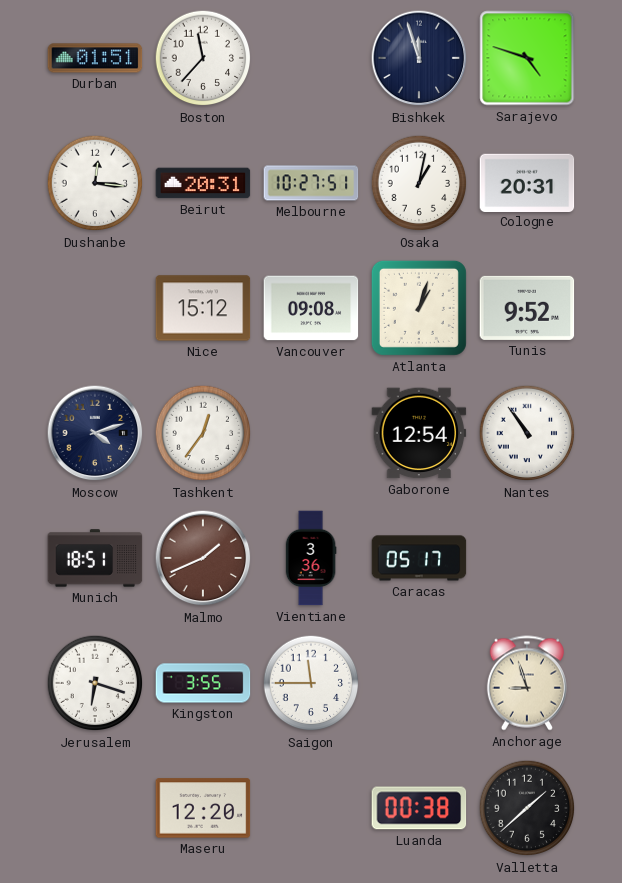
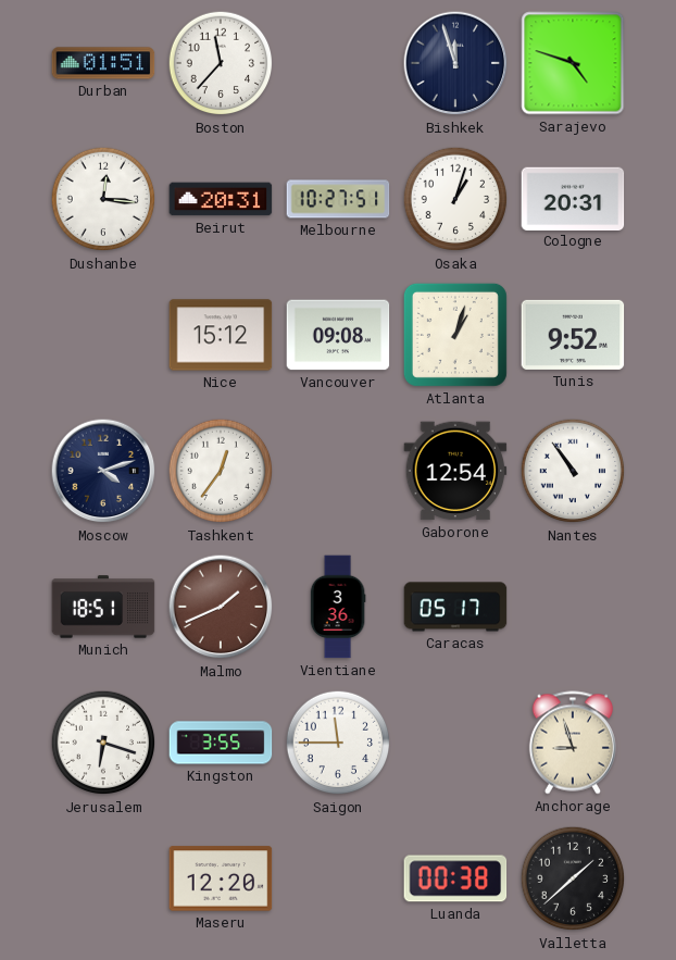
Osaka: 1:02 -> 1:03 (455, 199)
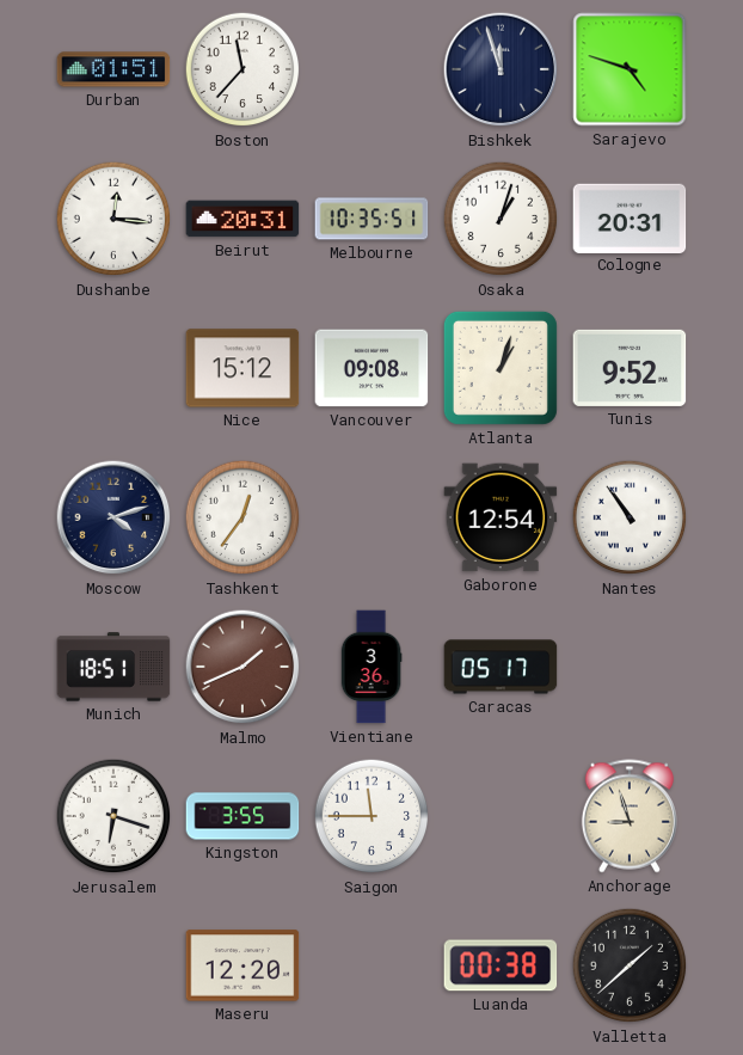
Melbourne: 10:27 -> 10:35 (371, 219)
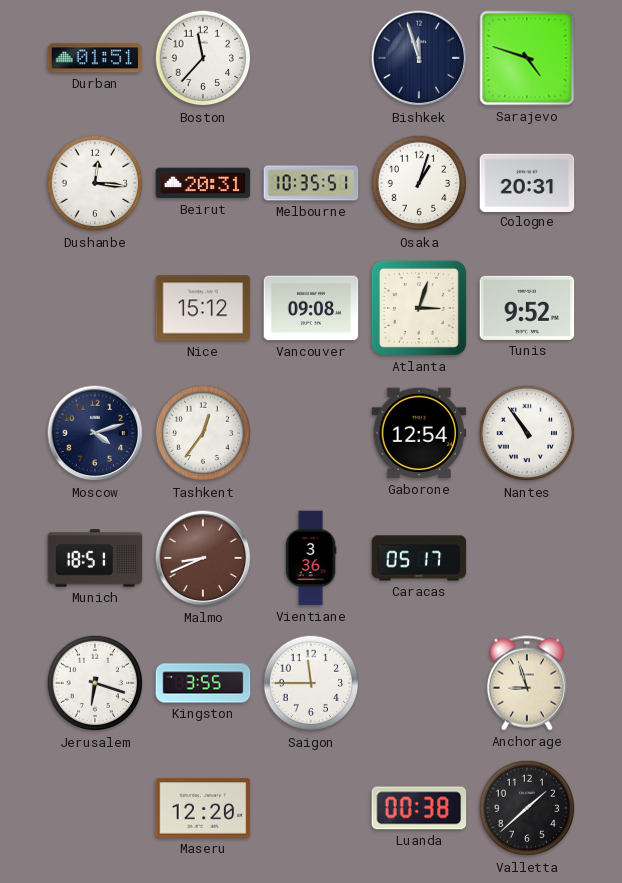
Atlanta: 1:03 -> 3:03 (419, 308)
Malmo: 1:41 -> 8:41 (203, 558)
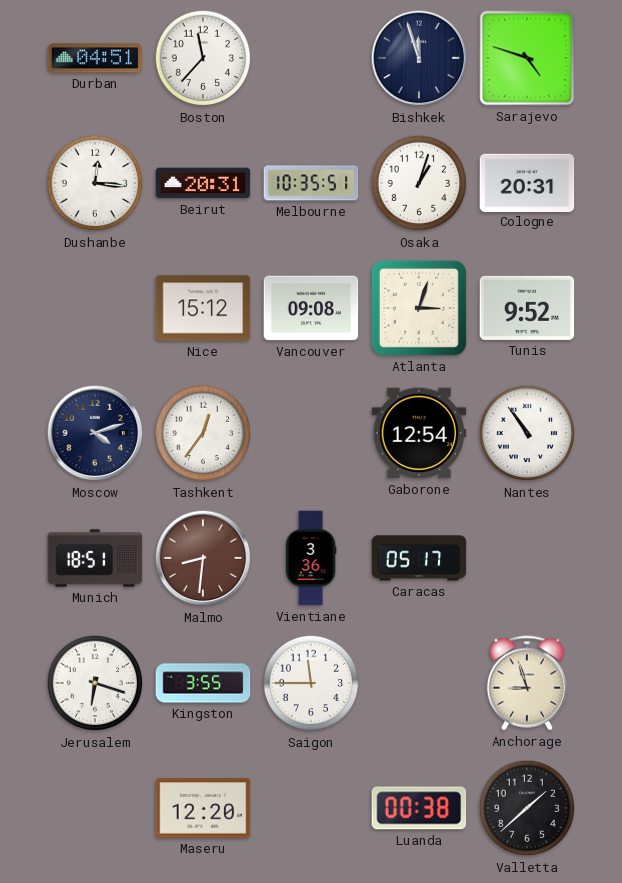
Durban: 01:51 -> 04:51 (95, 58)
Malmo: 8:41 -> 8:31 (203, 558)
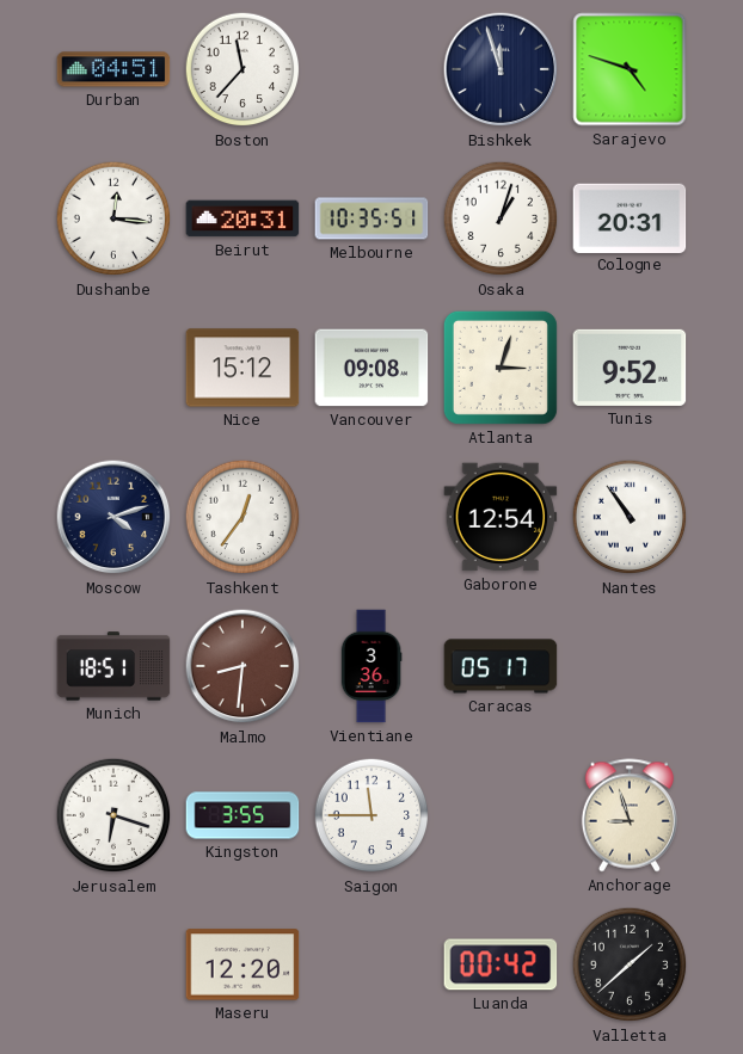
Luanda: 00:38 -> 00:42 (501, 964)
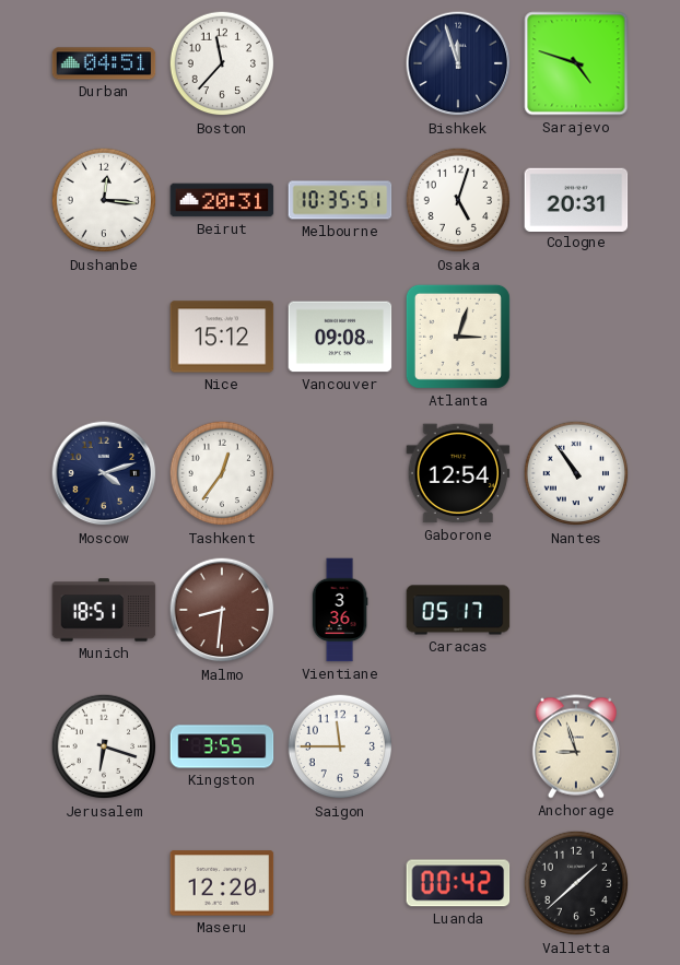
Osaka: 1:03 -> 5:03 (458, 200)
Tunis: 9:52 -> none (630, 368)
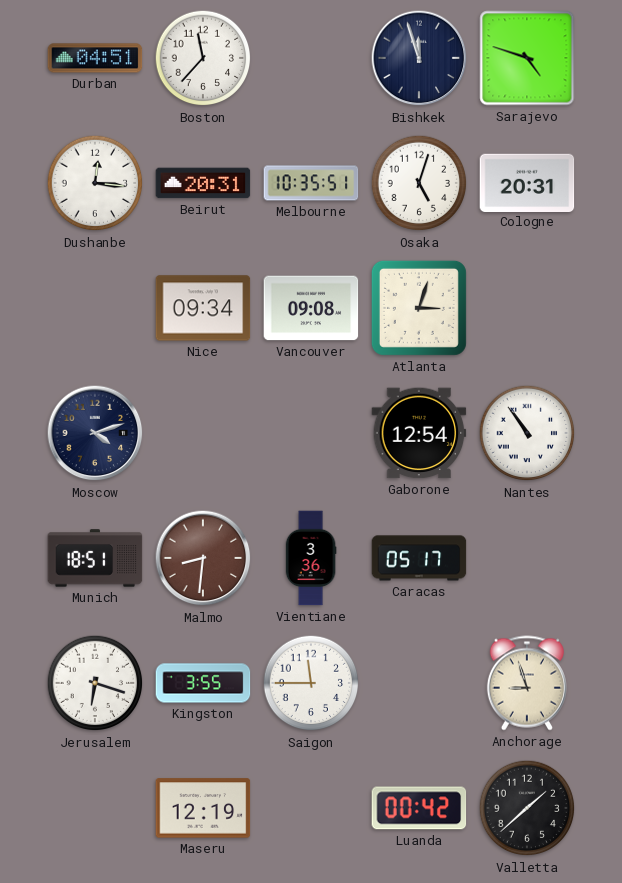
Nice: 15:12 -> 09:34 (203, 308)
Tashkent: 12:36 -> none (222, 473)
Maseru: 12:20 -> 12:19 (203, 808)
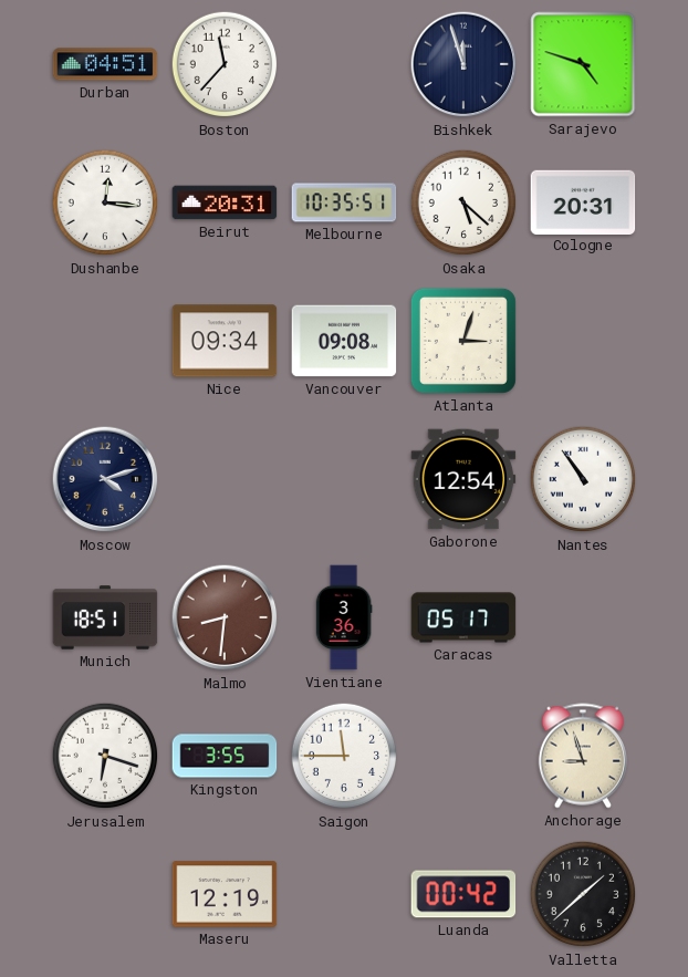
Osaka: 5:03 -> 5:22 (463, 202)
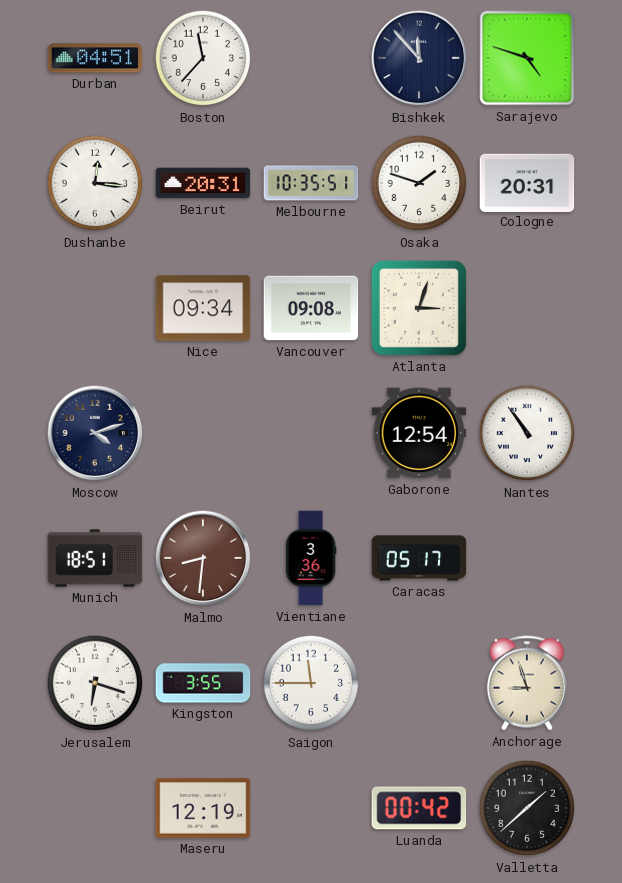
Bishkek: 11:57 -> 11:53 (419, 58)
Osaka: 5:22 -> 1:48 (419, 183)
